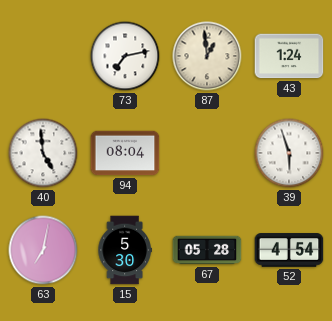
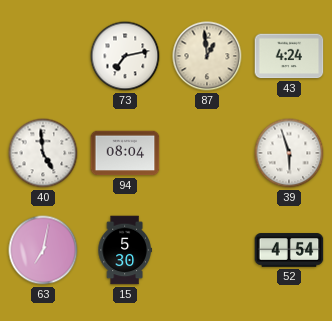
43: 1:24 -> 4:24 (289, 56)
67: 05:28 -> none (207, 250)
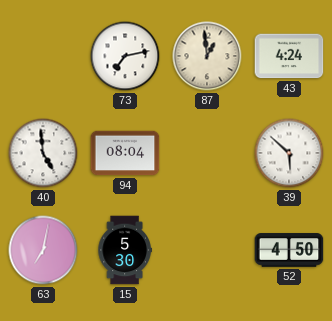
39: 5:57 -> 5:52 (289, 153)
52: 4:54 -> 4:50 (289, 250)
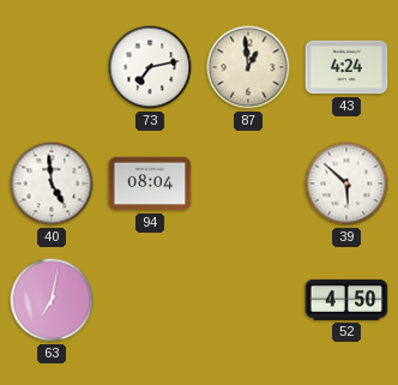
15: 5:30 -> none (125, 250)
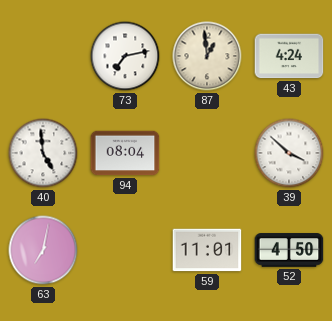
39: 5:52 -> 3:52 (289, 153)
59: none -> 11:01 (207, 250)
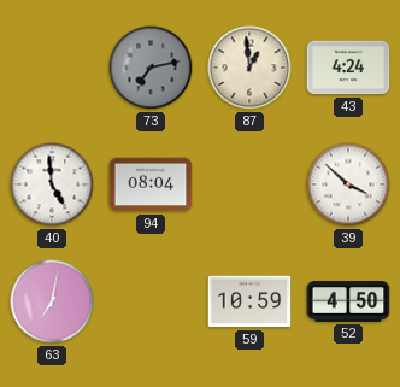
73 dial: white -> grey (151, 68)
59: 11:01 -> 10:59 (249, 301)
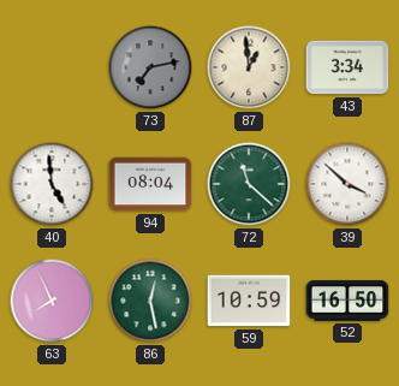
43: 4:24 -> 3:34 (347, 67)
72: none -> 11:22 (249, 184)
63: 7:02 -> 7:56 (52, 301)
86: none -> 12:28 (150, 301)
52: 4:50 -> 16:50 (347, 301)
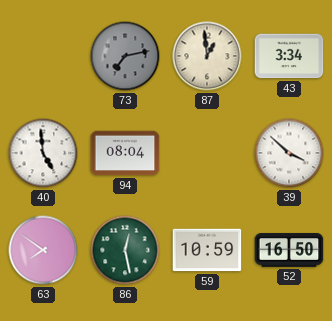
72: 11:22 -> none (249, 184)
63: 7:56 -> 7:51 (43, 250)
